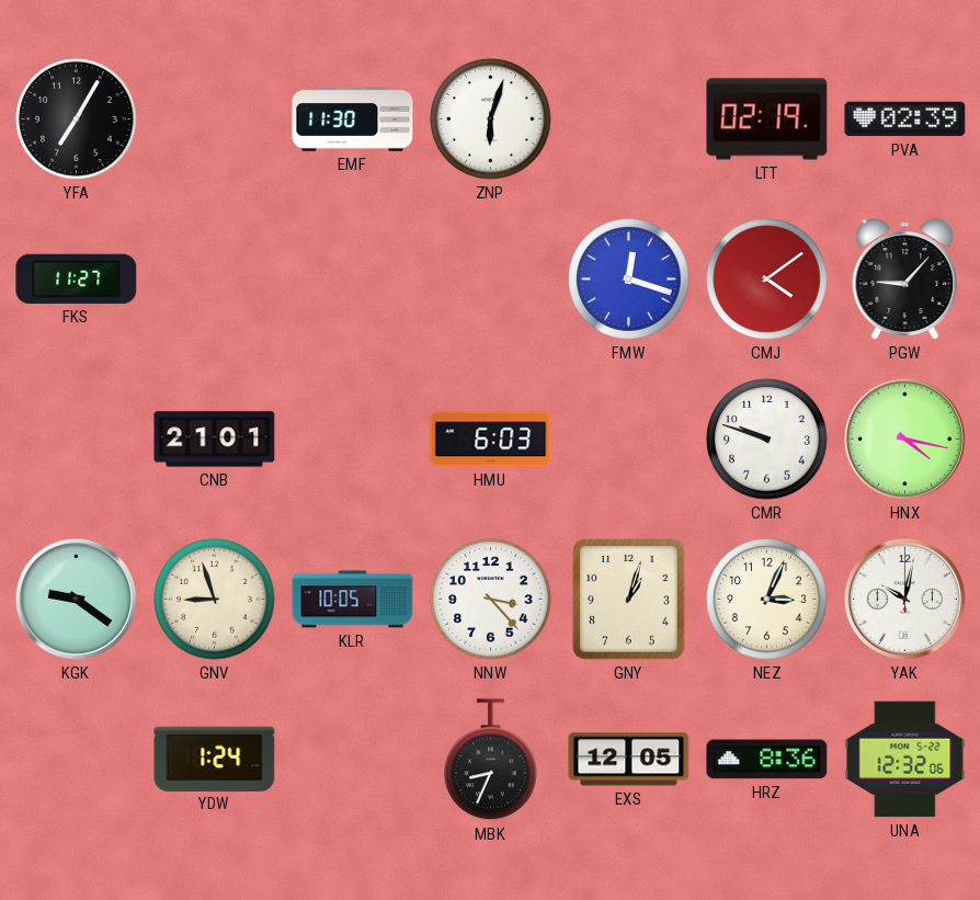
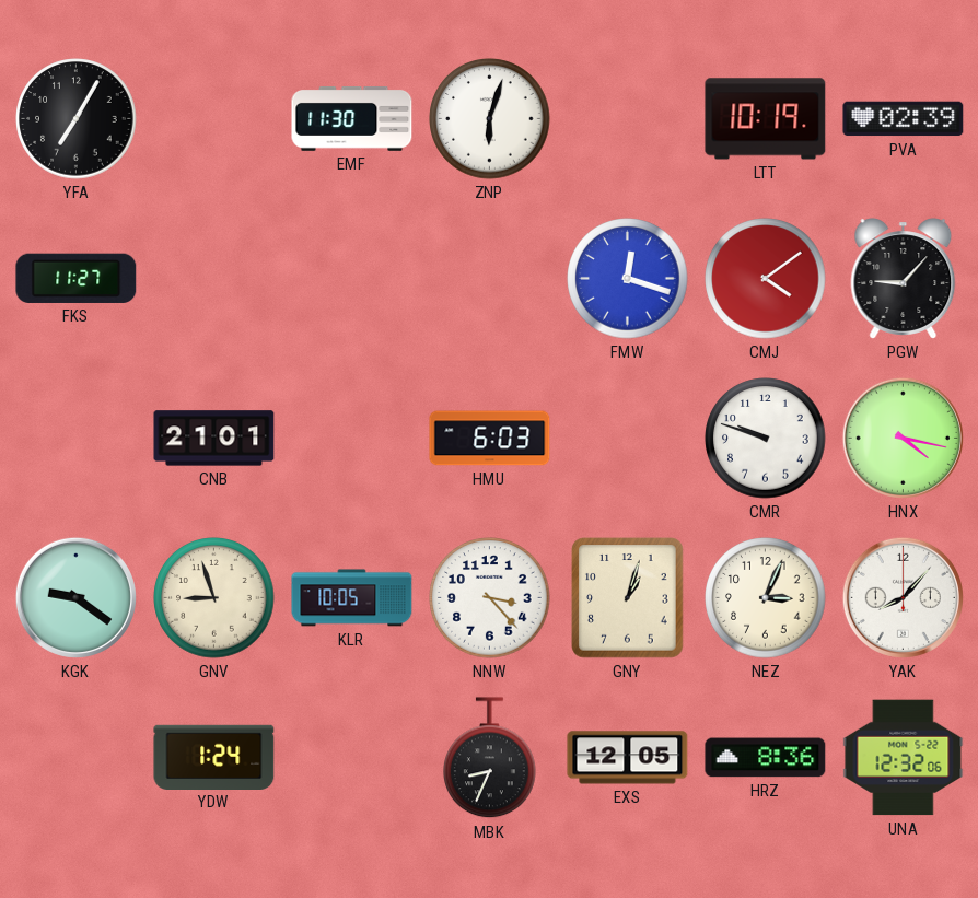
LTT: 02:19 -> 10:19 (766, 119)
YAK: 10:02 -> 8:07 (903, 597)
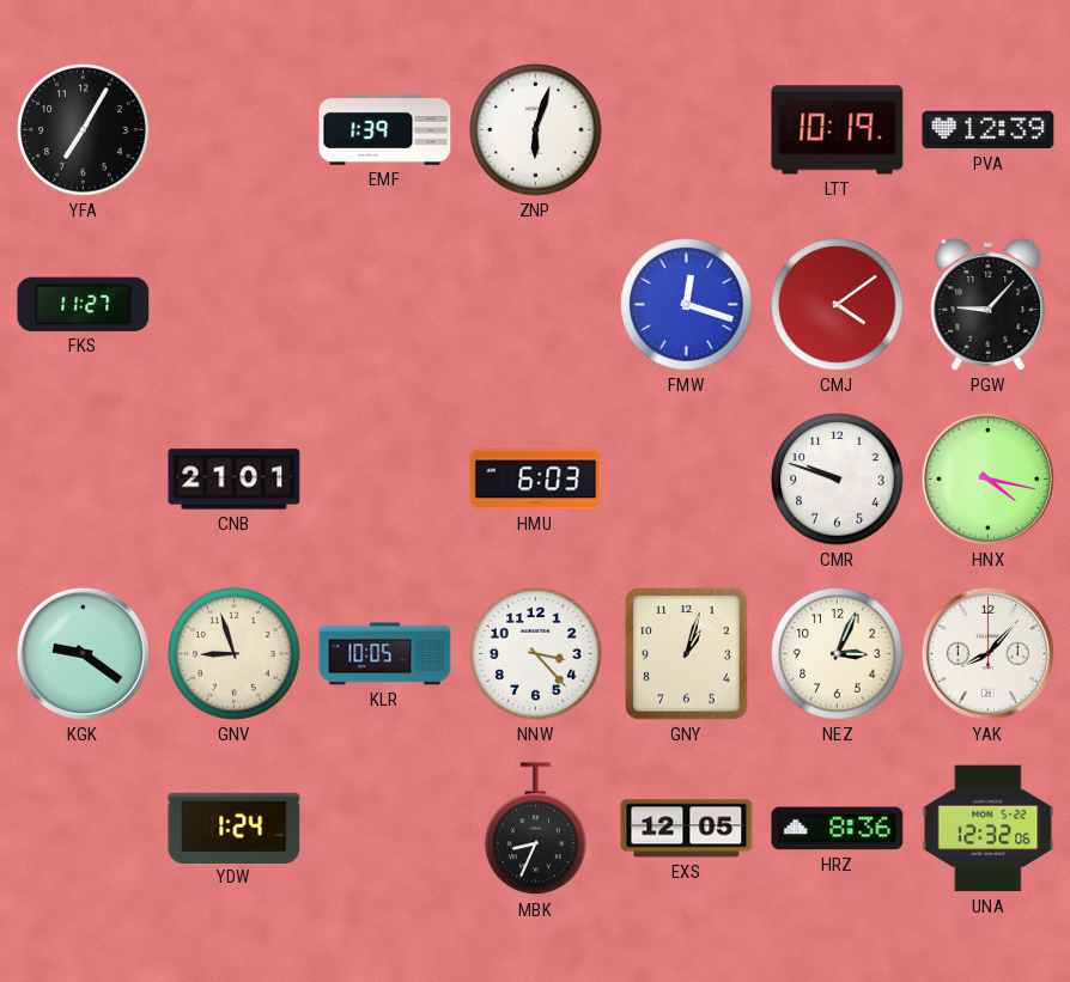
EMF: 11:30 -> 1:39 (385, 129)
PVA: 02:39 -> 12:39 (989, 130)
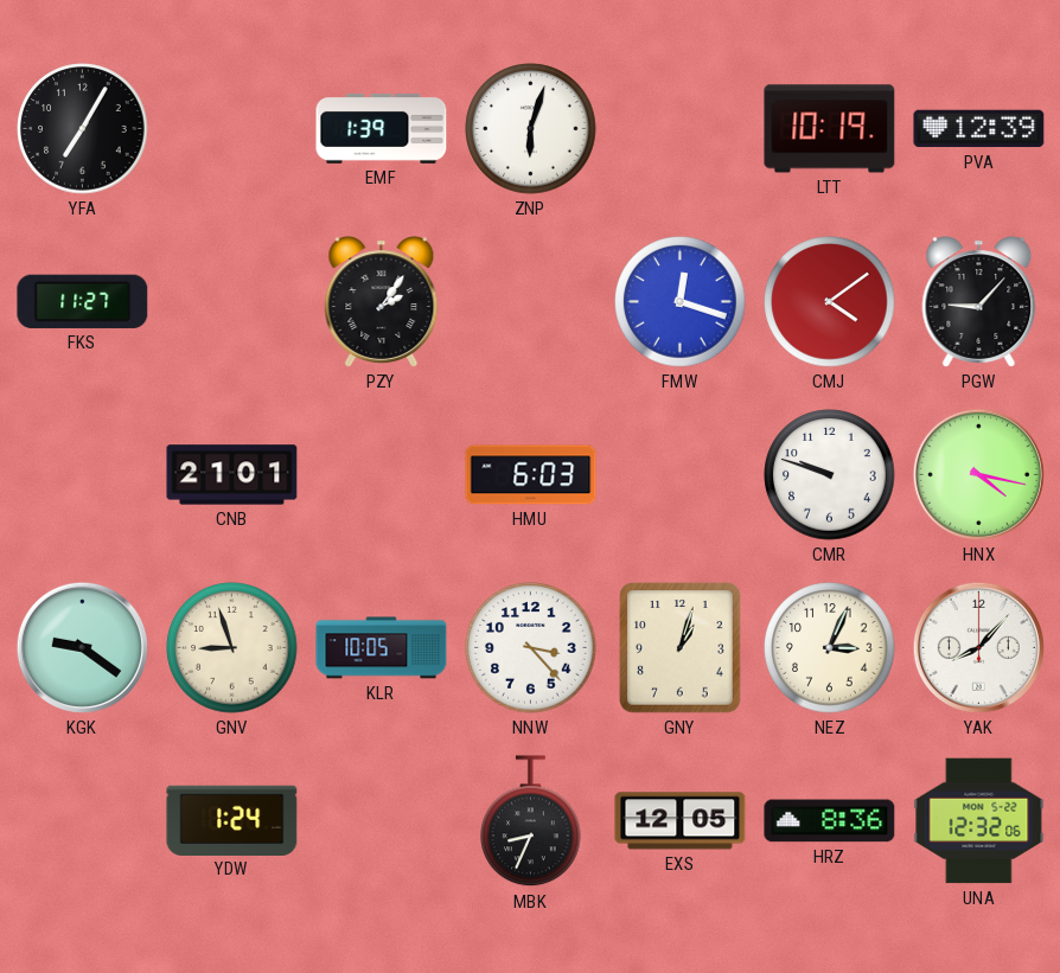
PZY: none -> 2:06 (382, 302)
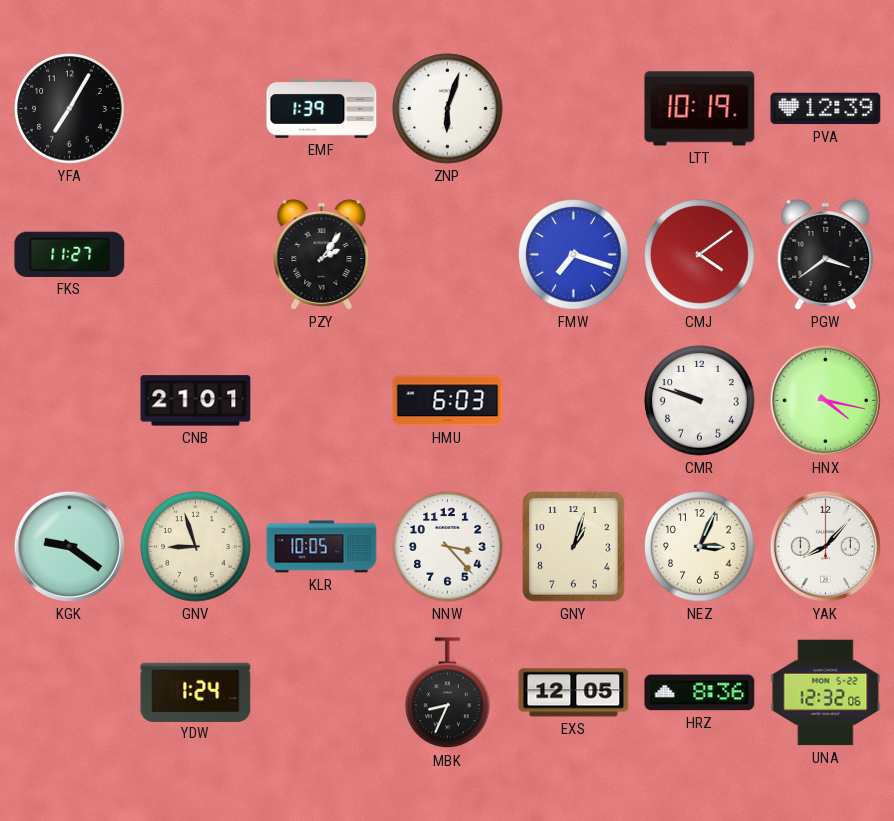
FMW: 12:18 -> 7:18 (574, 255)
PGW: 9:07 -> 3:39 (826, 255)
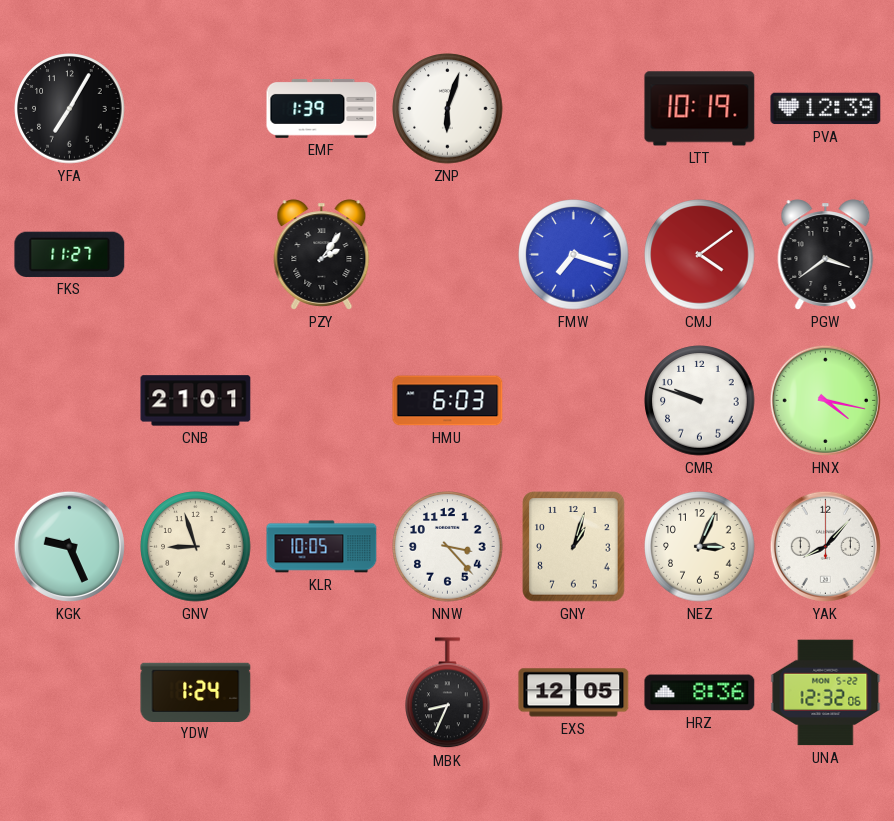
KGK: 9:21 -> 9:26 (69, 546)
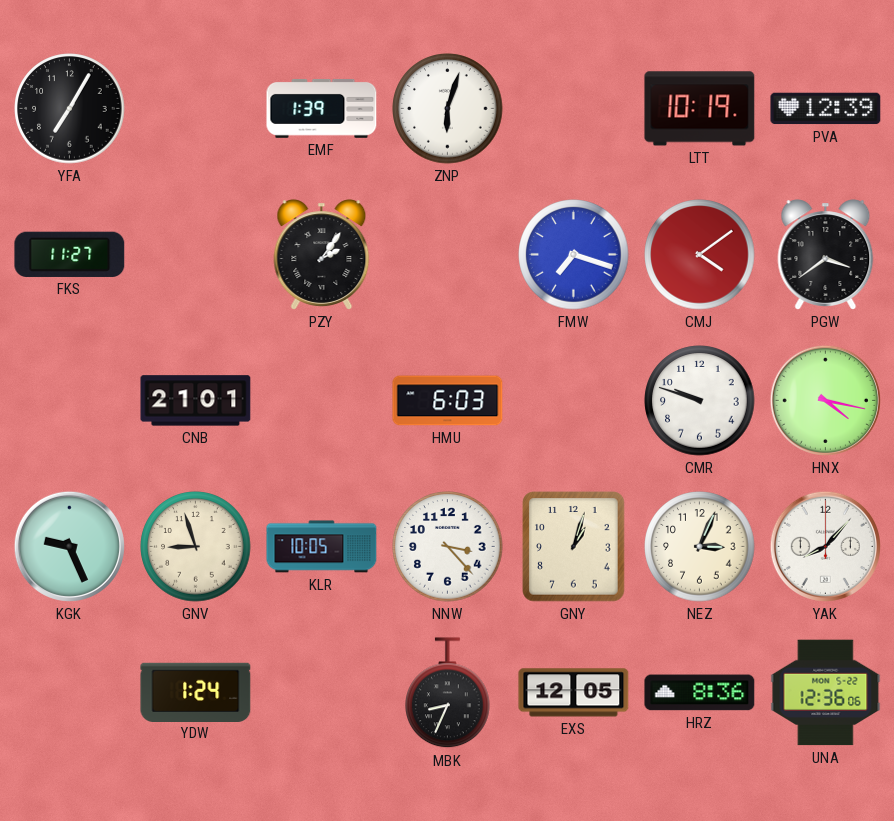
UNA: 12:32 -> 12:36 (826, 693)
